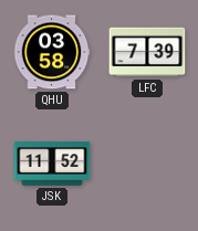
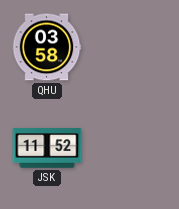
LFC: 7:39 -> none (147, 52)
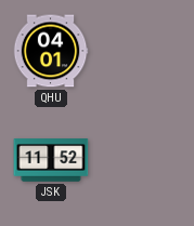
QHU: 03:58 -> 04:01 (51, 51)
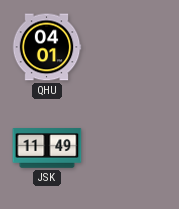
JSK: 11:52 -> 11:49 (47, 148)
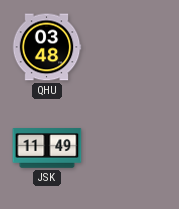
QHU: 04:01 -> 03:48 (47, 47)
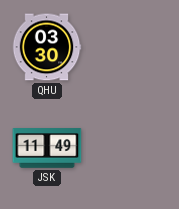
QHU: 03:48 -> 03:30 (47, 47)
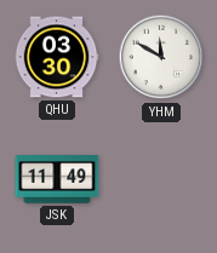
YHM: none -> 11:50 (161, 57)
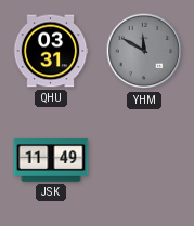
QHU: 03:30 -> 03:31 (51, 51)
YHM dial: white -> grey (144, 51)
